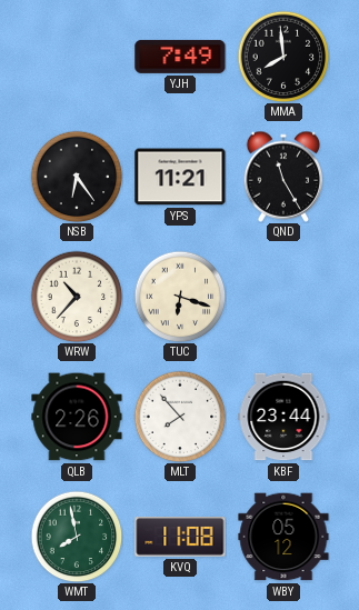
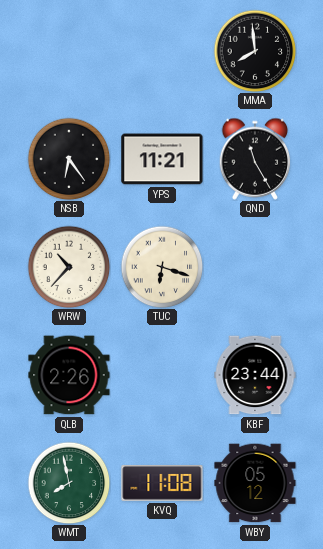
YJH: 7:49 -> none (180, 57)
MLT: 7:53 -> none (180, 417)
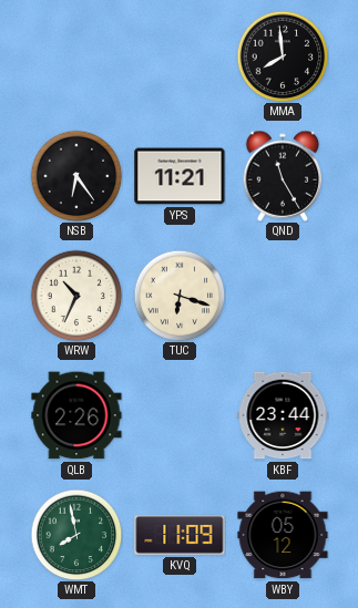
WRW: 10:37 -> 10:34 (76, 296)
KVQ: 11:08 -> 11:09 (180, 536)
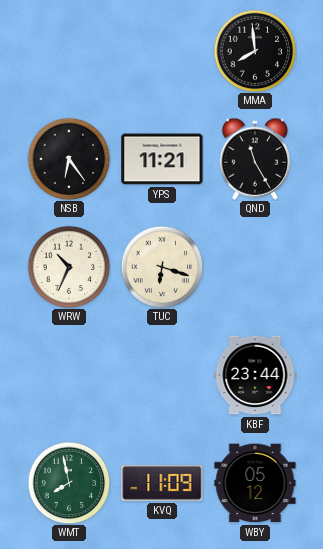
QLB: 2:26 -> none (76, 415)
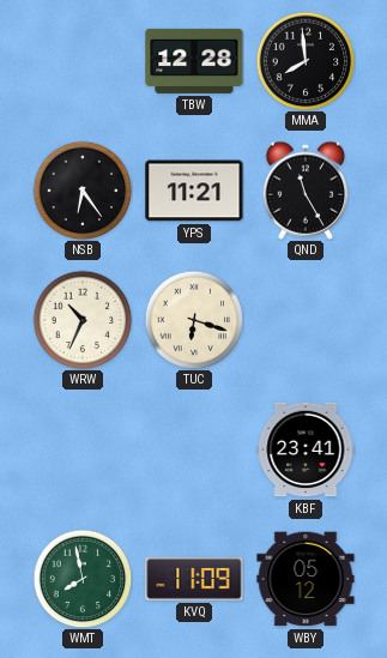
TBW: none -> 12:28 (194, 61)
KBF: 23:44 -> 23:41 (306, 449)
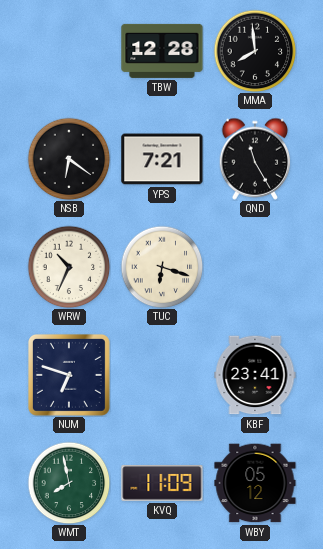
NSB: 6:24 -> 6:21 (69, 159)
YPS: 11:21 -> 7:21 (162, 159)
NUM: none -> 6:48 (69, 375)
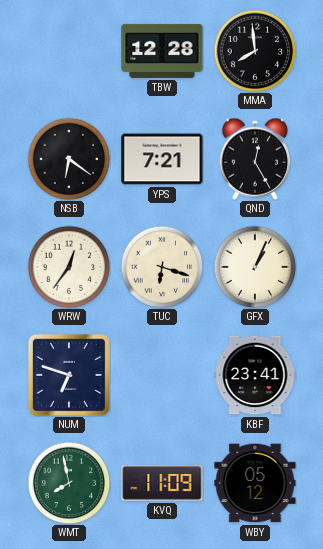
QND: 11:25 -> 12:25 (255, 159)
WRW: 10:34 -> 12:36 (69, 267)
GFX: none -> 1:04 (255, 267)
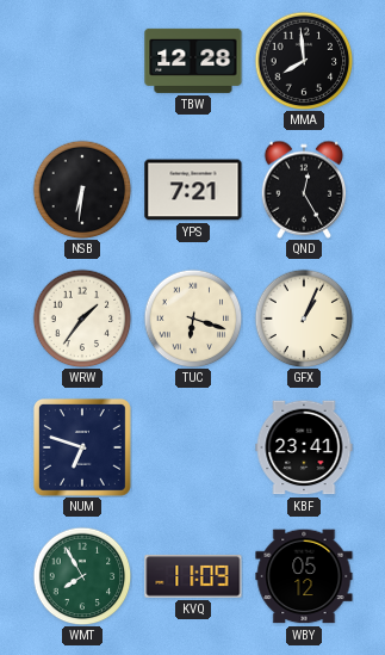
NSB: 6:21 -> 6:31 (82, 190)
WRW: 12:36 -> 1:36 (82, 319)
WMT: 7:58 -> 7:55 (82, 576)
